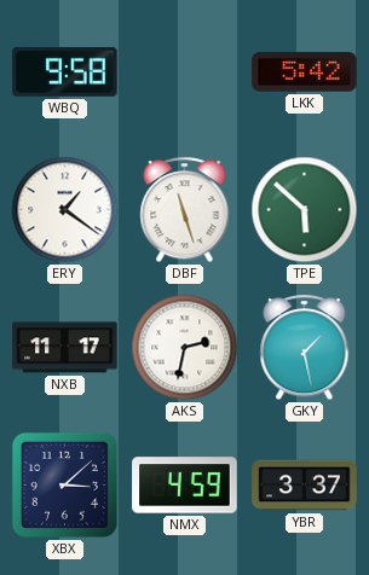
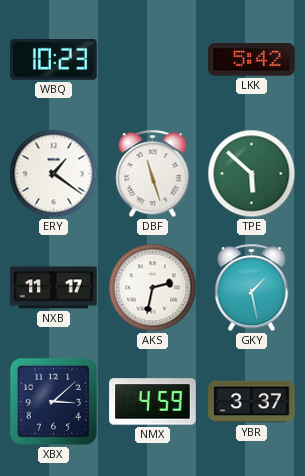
WBQ: 9:58 -> 10:23 (54, 59)
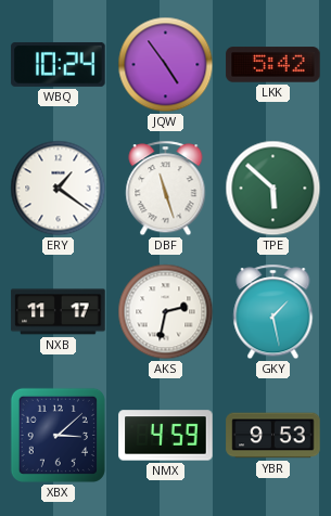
WBQ: 10:23 -> 10:24 (59, 64)
JQW: none -> 4:54 (166, 65)
YBR: 3:37 -> 9:53 (273, 436)
